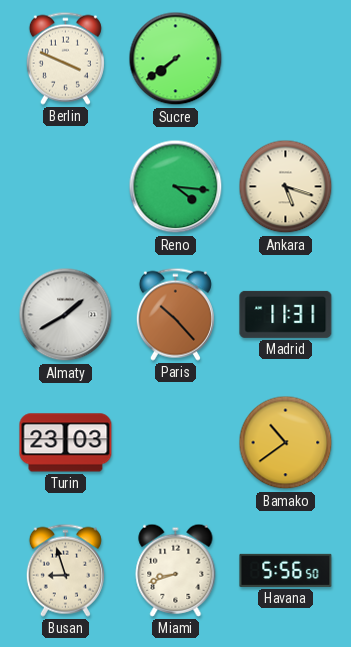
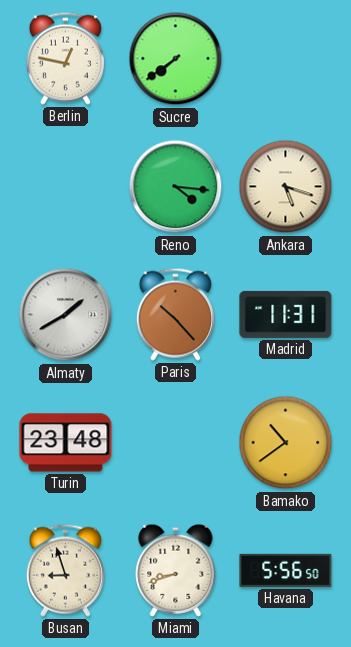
Berlin: 3:49 -> 12:47 (65, 58)
Turin: 23:03 -> 23:48 (66, 443)
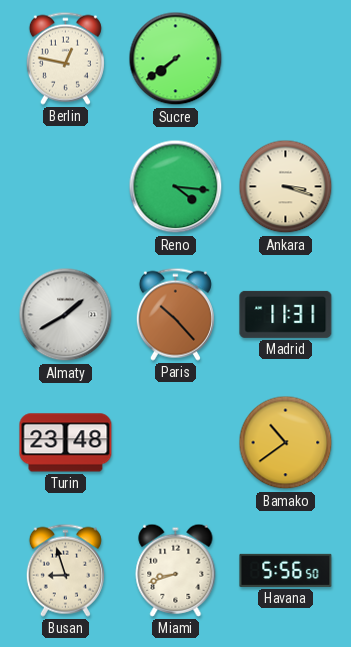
Ankara: 5:18 -> 3:18 (286, 187)
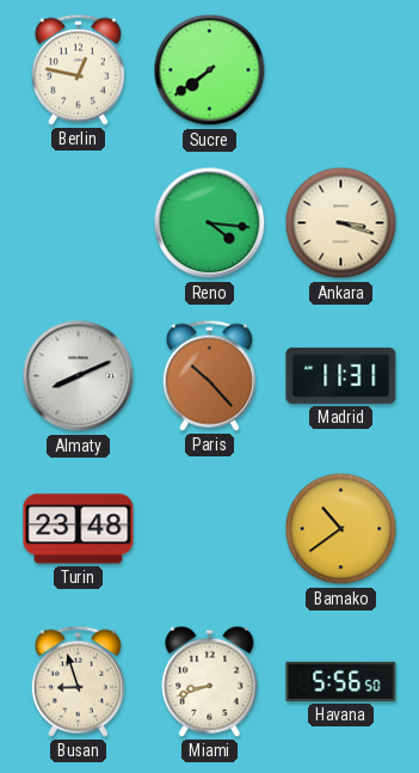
Almaty: 1:40 -> 8:11 (79, 376)
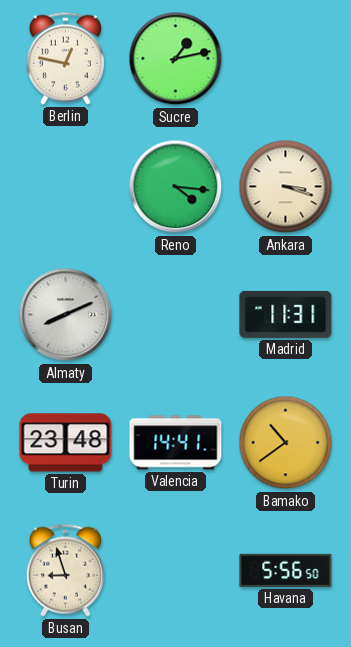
Sucre: 7:39 -> 1:13 (176, 59)
Paris: 10:23 -> none (209, 375)
Valencia: none -> 14:41 (176, 443)
Miami: 8:42 -> none (210, 681)
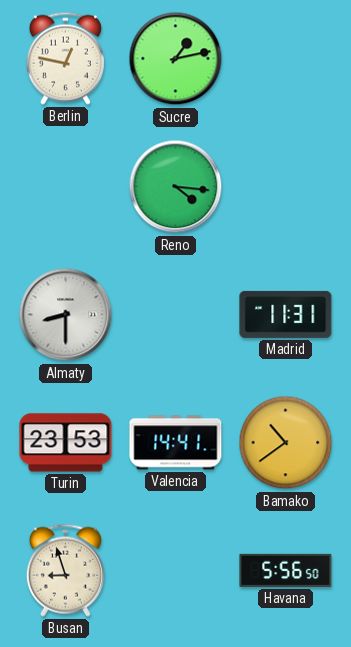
Ankara: 3:18 -> none (286, 187)
Almaty: 8:11 -> 8:30 (66, 315)
Turin: 23:48 -> 23:53 (66, 443)
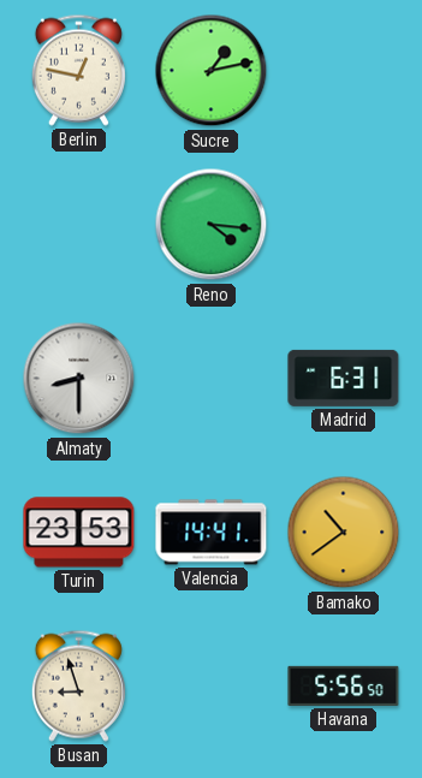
Madrid: 11:31 -> 6:31 (344, 378)
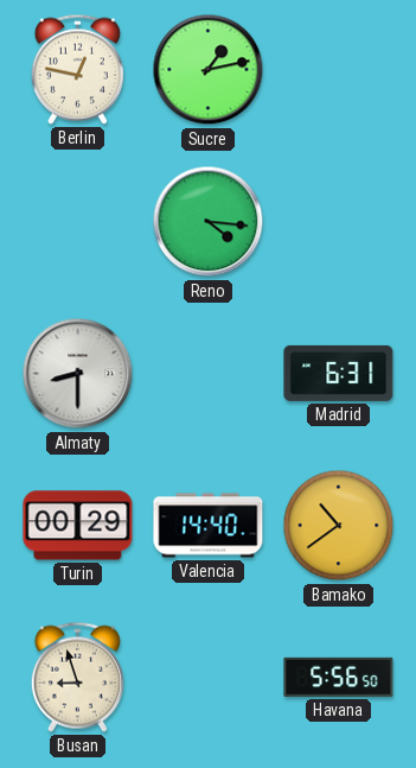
Turin: 23:53 -> 00:29 (78, 526)
Valencia: 14:41 -> 14:40 (209, 526)
